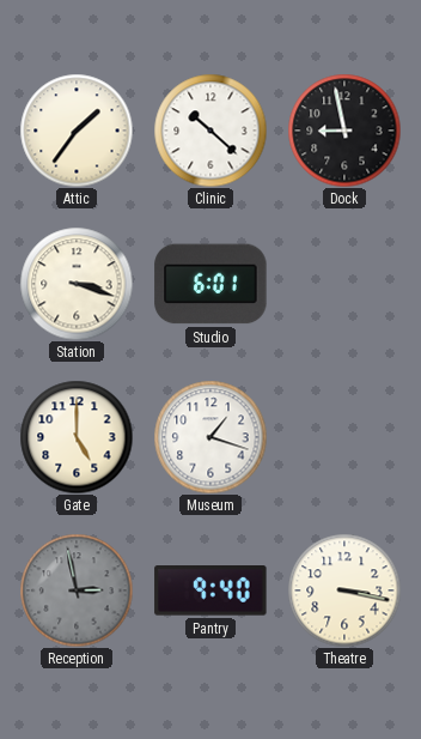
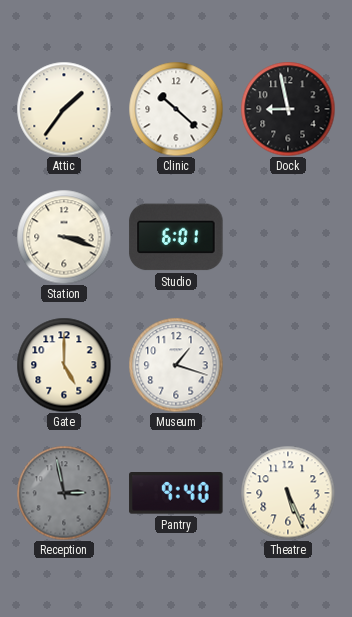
Theatre: 3:17 -> 5:26 (288, 493)
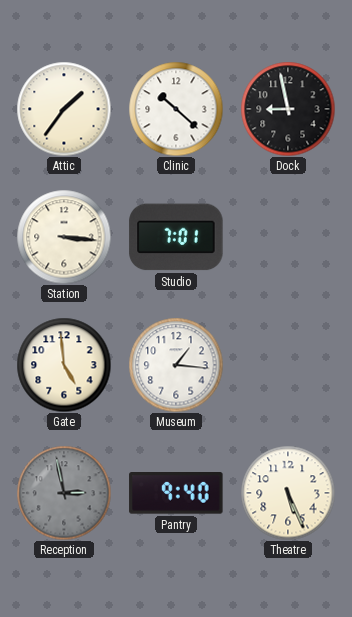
Station: 3:18 -> 3:16 (64, 237)
Studio: 6:01 -> 7:01 (176, 237)
Gate: 5:00 -> 4:59 (64, 365)
Museum: 1:18 -> 1:16 (176, 365)
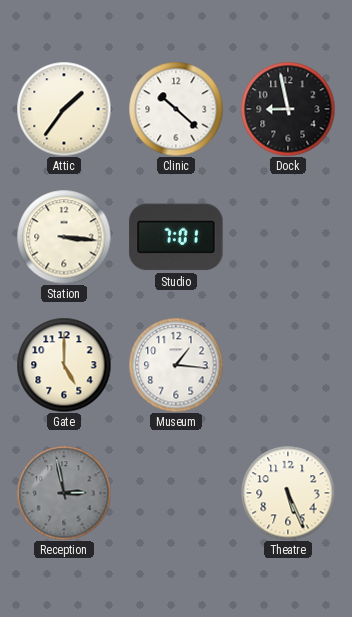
Gate: 4:59 -> 5:00 (64, 365)
Pantry: 9:40 -> none (176, 494)
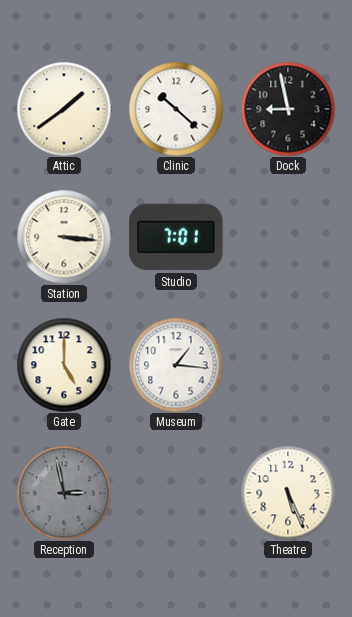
Attic: 1:36 -> 1:39 (64, 109)
